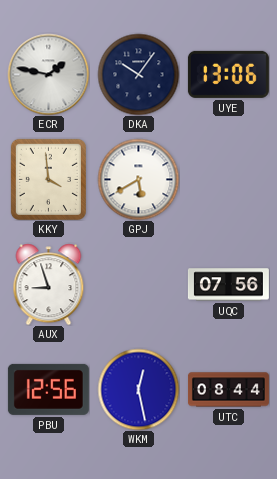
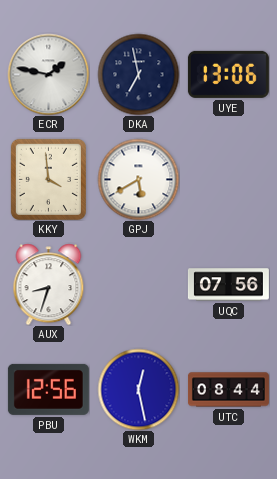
DKA: 10:06 -> 6:58 (138, 74)
AUX: 8:57 -> 8:33 (49, 284)
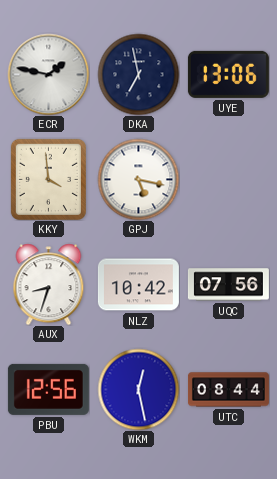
GPJ: 5:40 -> 5:17 (138, 179)
NLZ: none -> 10:42 (138, 285)
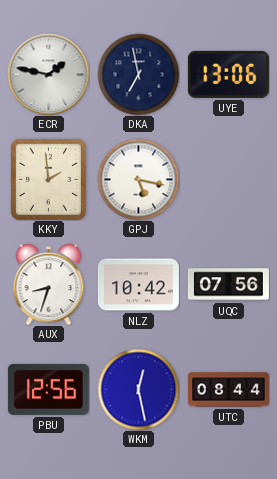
KKY: 3:59 -> 1:59 (48, 179)
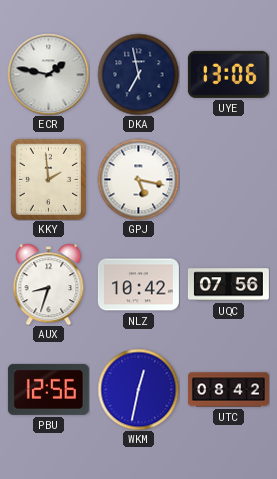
WKM: 12:28 -> 12:32 (138, 389)
UTC: 08:44 -> 08:42 (228, 390)
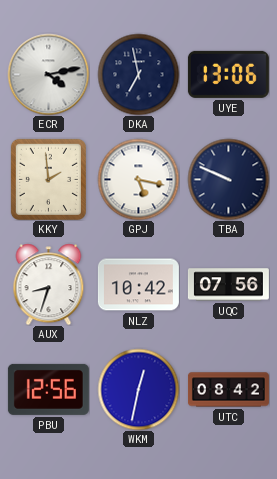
ECR: 1:47 -> 4:13 (48, 74)
TBA: none -> 9:49 (228, 179)
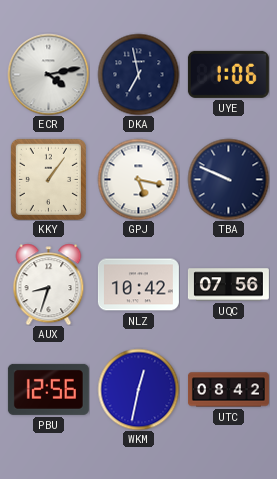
UYE: 13:06 -> 1:06 (228, 74)
KKY: 1:59 -> 1:06 (48, 179)
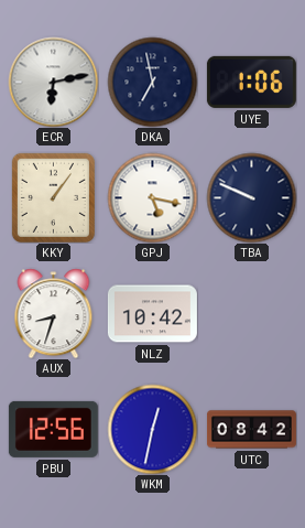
ECR: 4:13 -> 6:13 (53, 82)
UQC: 07:56 -> none (228, 285)
